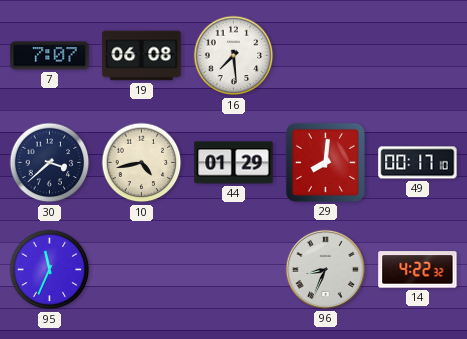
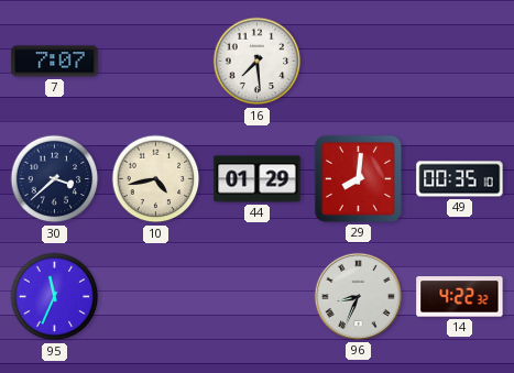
19: 06:08 -> none (142, 56)
49: 00:17 -> 00:35 (460, 179)
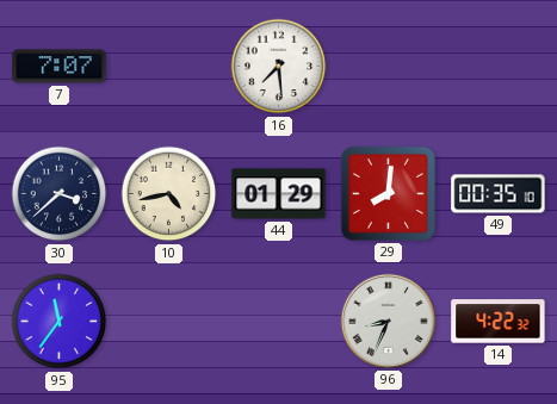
95: 11:34 -> 11:36 (60, 322)
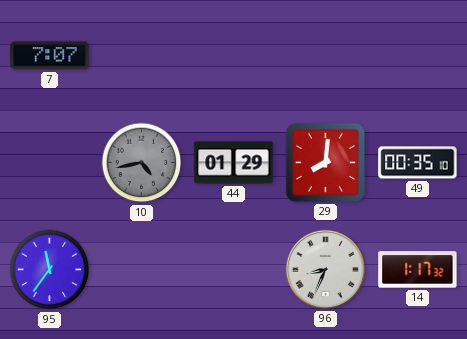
16: 7:29 -> none (279, 67)
30: 3:38 -> none (60, 194)
10 dial: cream -> grey (142, 163)
14: 4:22 -> 1:17 (418, 270)
